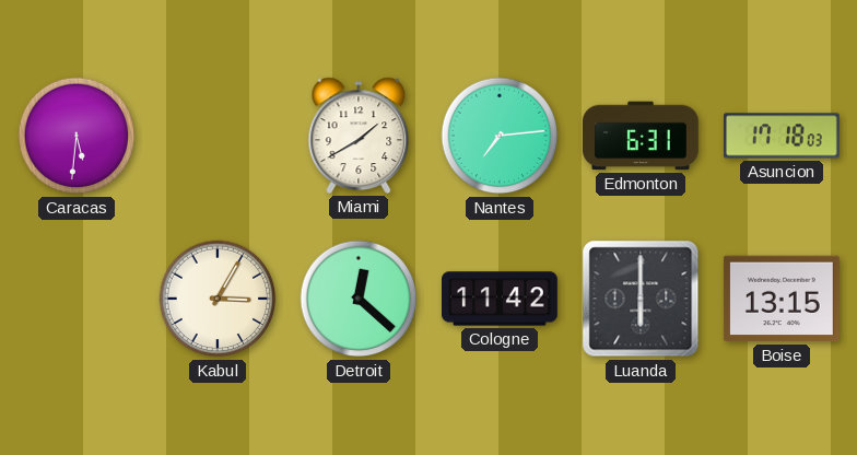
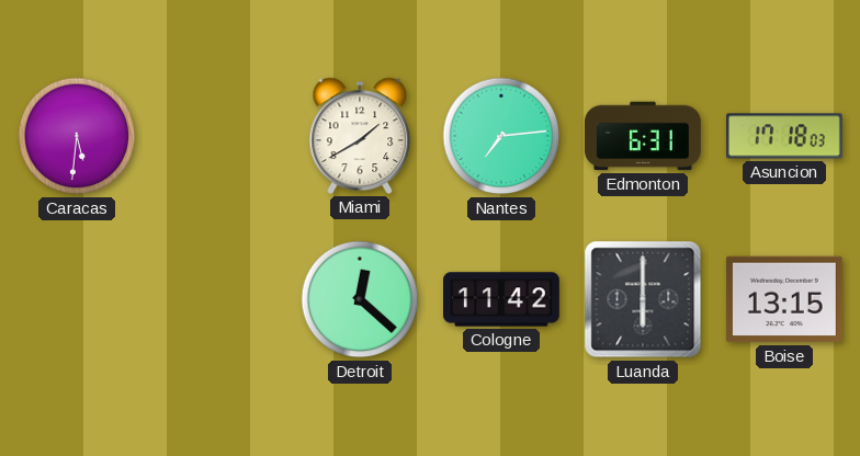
Kabul: 3:05 -> none (218, 299)
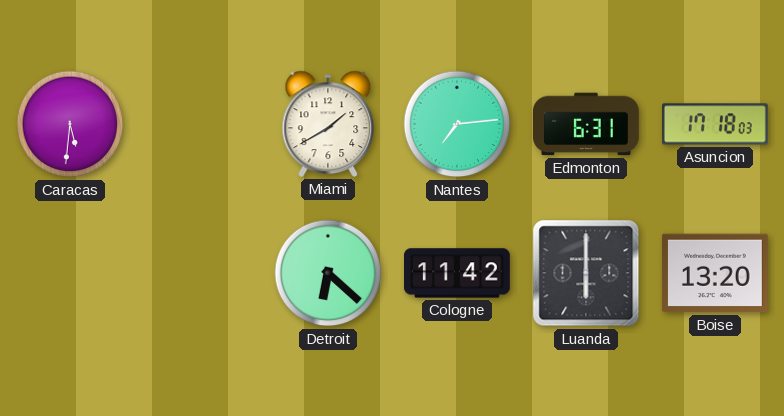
Detroit: 12:22 -> 6:22 (328, 273)
Boise: 13:15 -> 13:20 (715, 273)
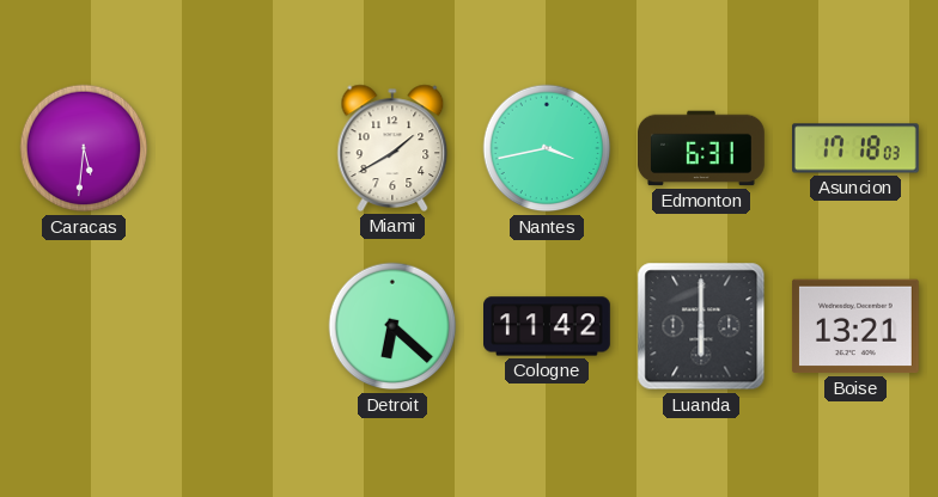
Nantes: 7:14 -> 3:43 (547, 148)
Boise: 13:20 -> 13:21 (855, 326)
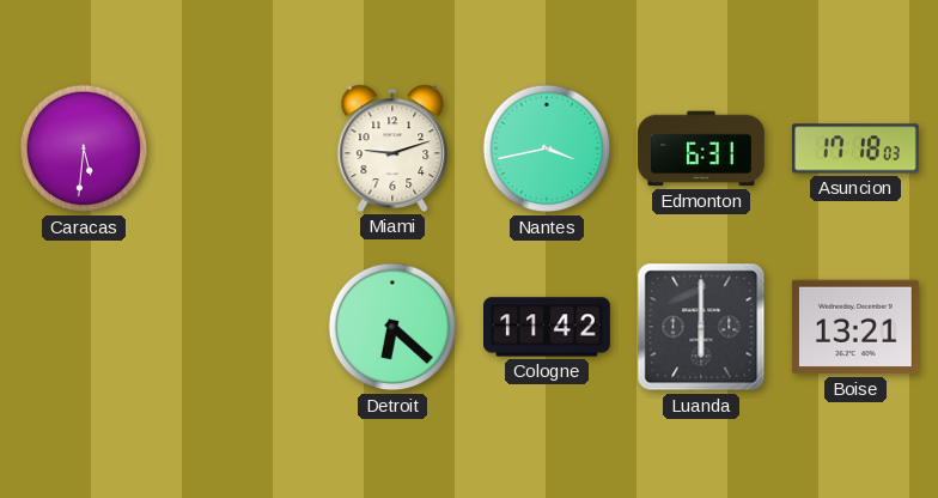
Miami: 1:40 -> 9:12 (392, 148)
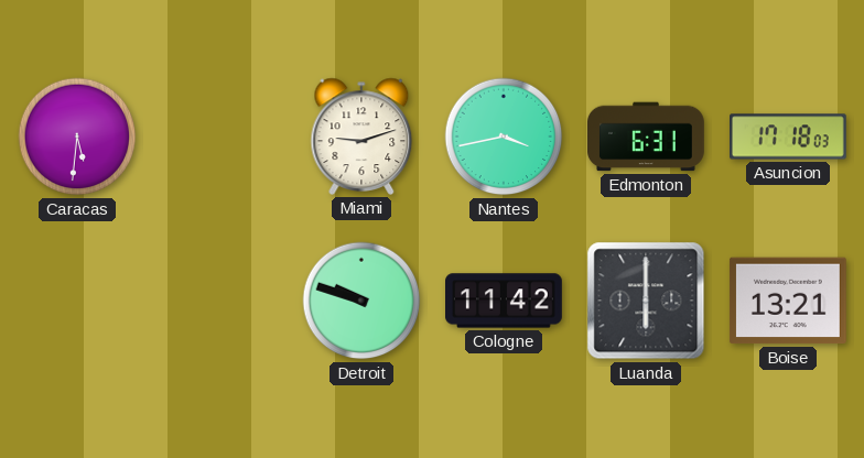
Detroit: 6:22 -> 9:48 (361, 301)
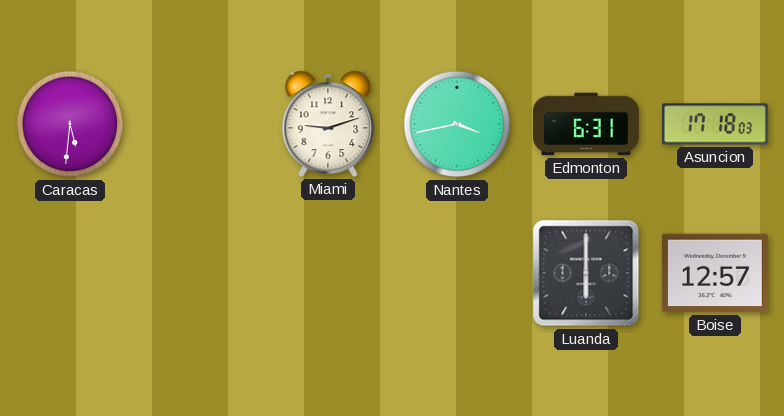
Detroit: 9:48 -> none (361, 301)
Cologne: 11:42 -> none (505, 301)
Boise: 13:21 -> 12:57 (715, 273)
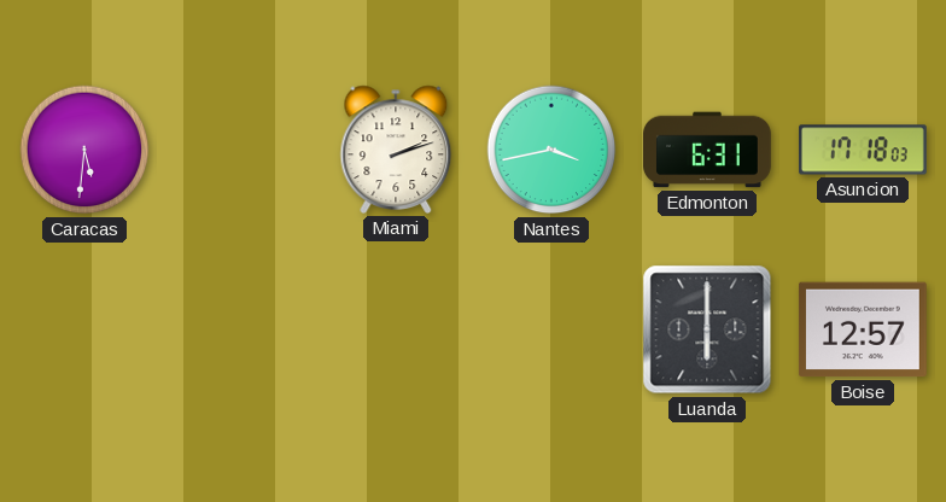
Miami: 9:12 -> 2:12 (396, 150)
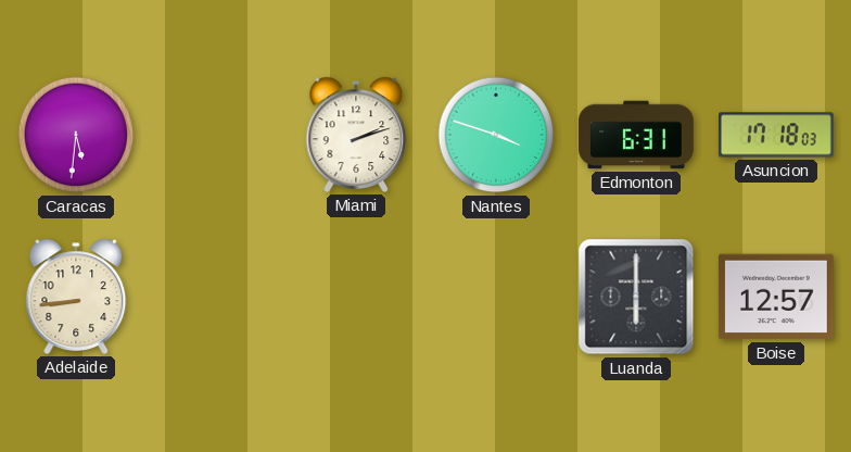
Nantes: 3:43 -> 3:48 (496, 135)
Adelaide: none -> 8:44 (76, 297)
